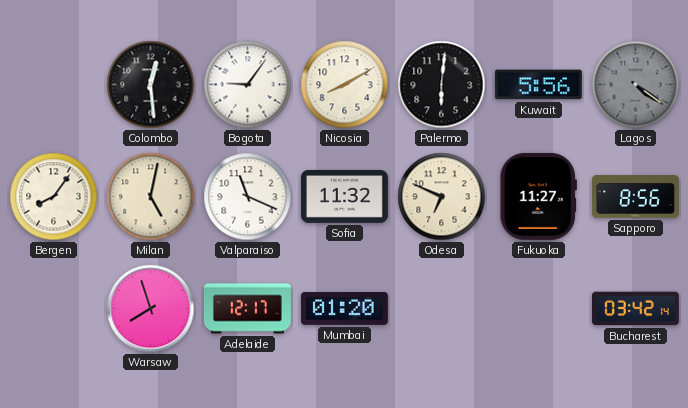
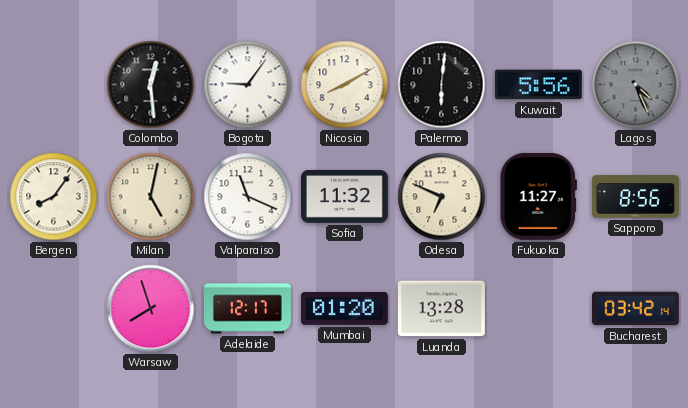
Lagos: 4:21 -> 4:26 (636, 85)
Luanda: none -> 13:28 (441, 309)
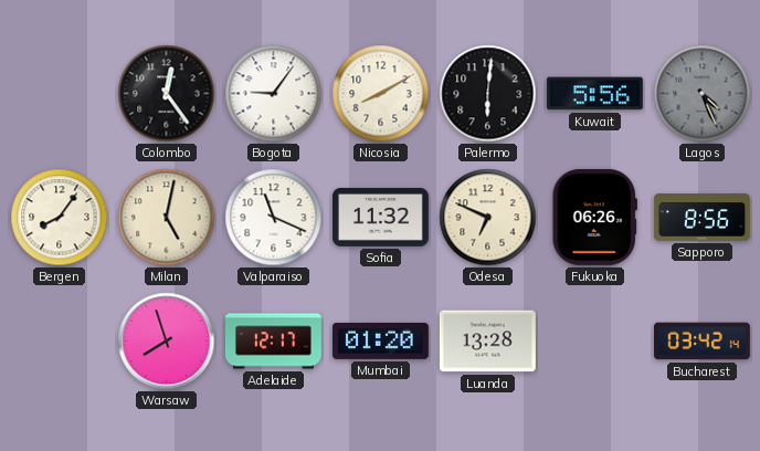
Colombo: 12:29 -> 12:24 (167, 94)
Fukuoka: 11:27 -> 06:26 (594, 217)
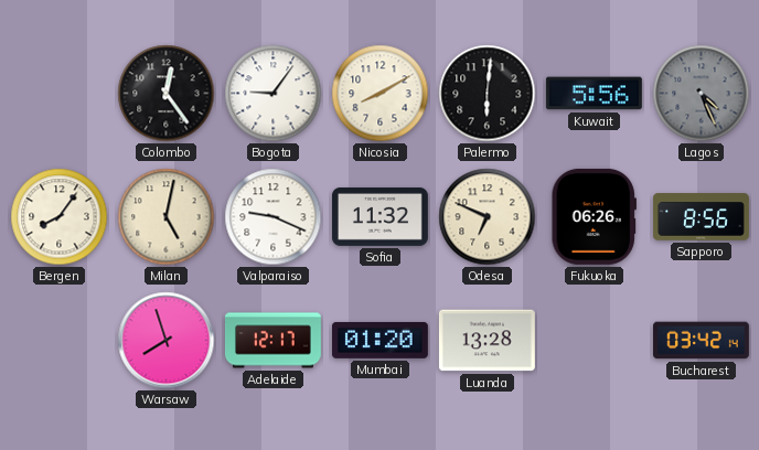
Valparaiso: 11:19 -> 9:19 (274, 217)
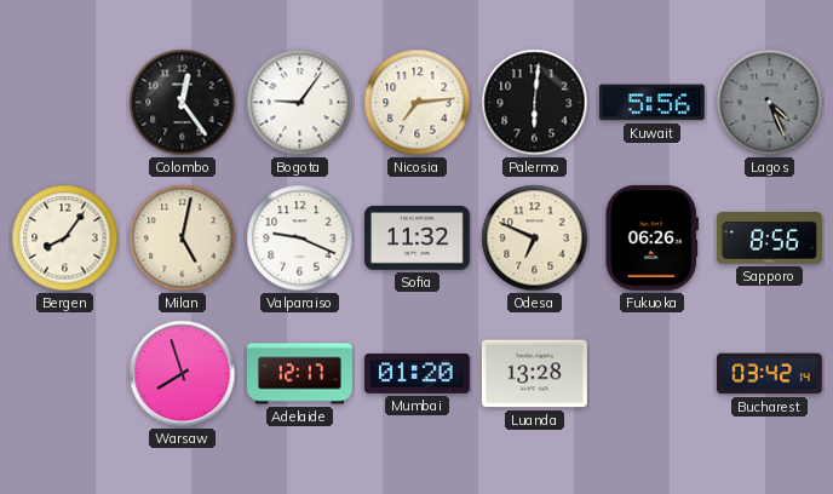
Nicosia: 8:10 -> 7:14 (418, 103)
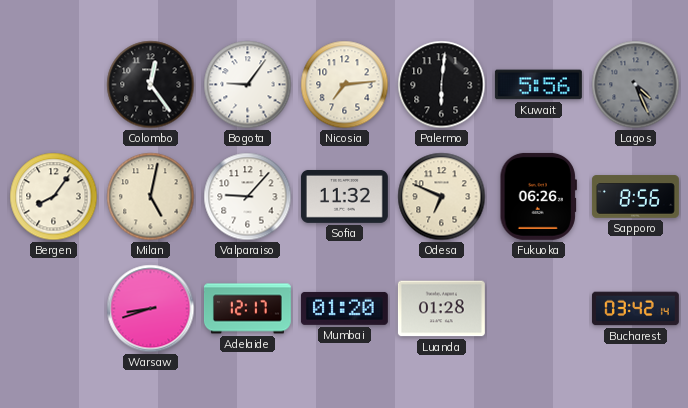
Valparaiso: 9:19 -> 9:07 (248, 197)
Warsaw: 7:57 -> 8:42 (151, 309)
Luanda: 13:28 -> 01:28 (441, 309)
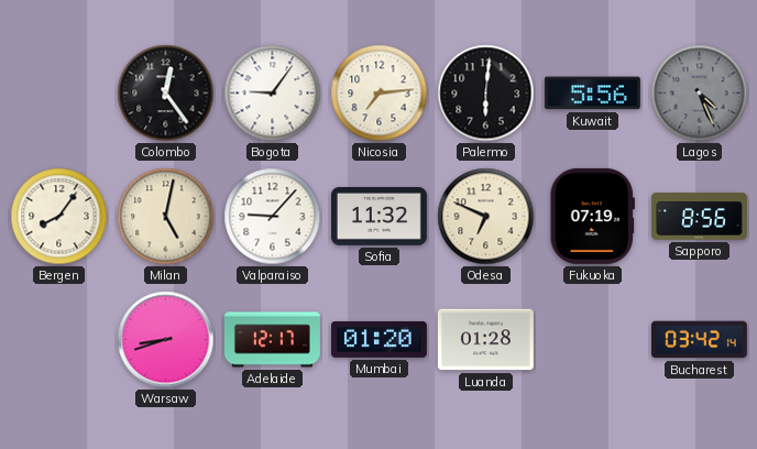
Fukuoka: 06:26 -> 07:19 (592, 216)
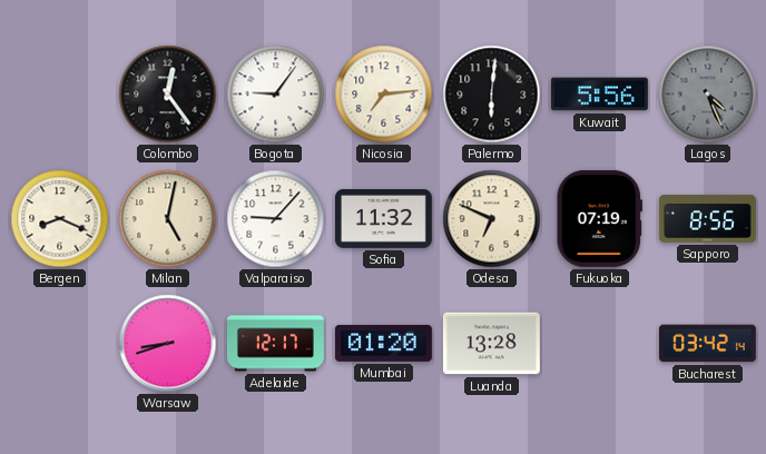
Bergen: 8:06 -> 8:19 (60, 219)
Luanda: 01:28 -> 13:28 (491, 344)
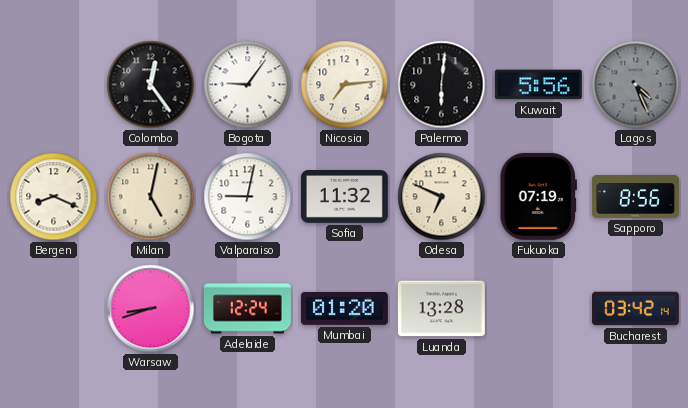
Valparaiso: 9:07 -> 9:02 (248, 197)
Adelaide: 12:17 -> 12:24 (247, 309)
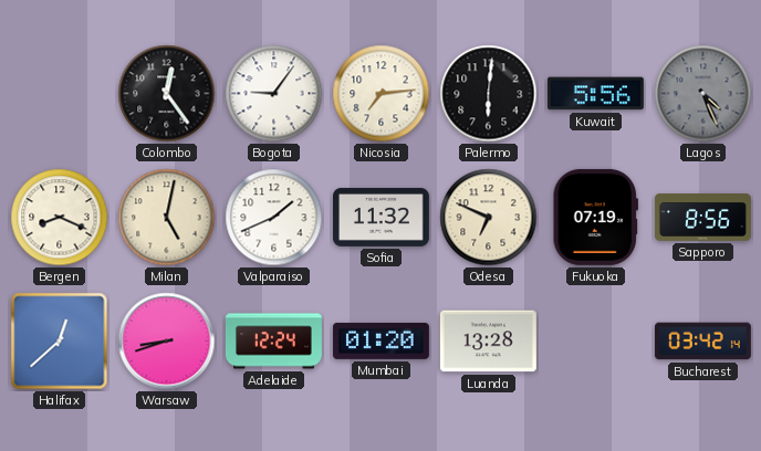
Valparaiso: 9:02 -> 1:41 (274, 218)
Halifax: none -> 12:38 (60, 342)
